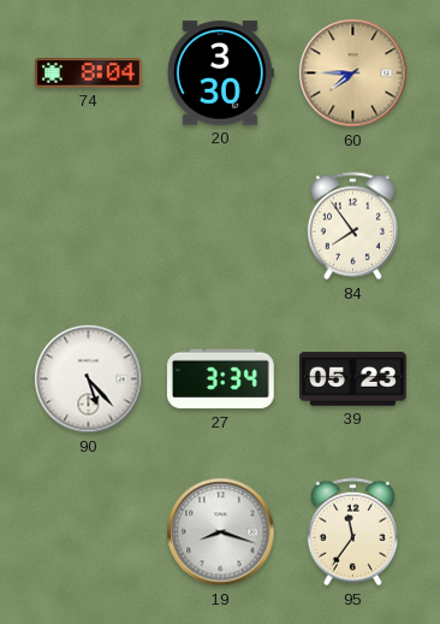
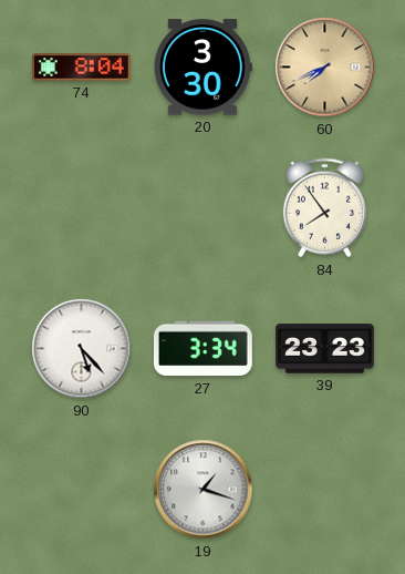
60: 7:45 -> 7:41 (325, 68)
39: 05:23 -> 23:23 (325, 349)
19: 8:18 -> 1:18 (204, 490)
95: 11:36 -> none (352, 532)
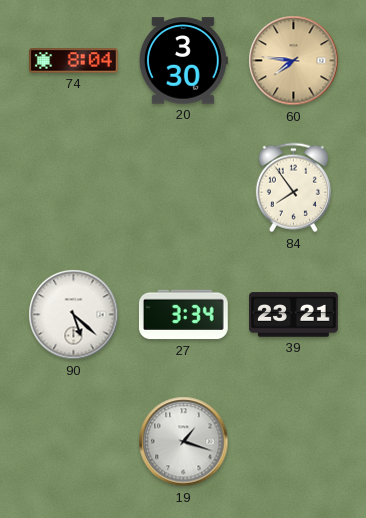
60: 7:41 -> 7:46 (294, 61)
90: 5:23 -> 5:22 (74, 315)
39: 23:23 -> 23:21 (294, 315)
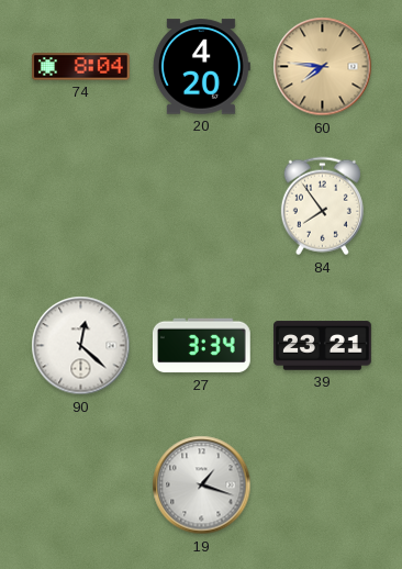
20: 3:30 -> 4:20 (201, 67)
90: 5:22 -> 12:22 (81, 346)
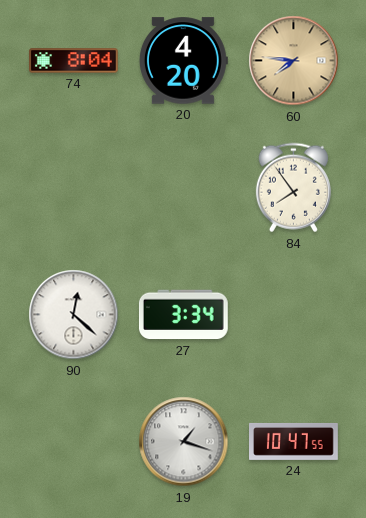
39: 23:21 -> none (323, 346)
24: none -> 10:47 (294, 441)
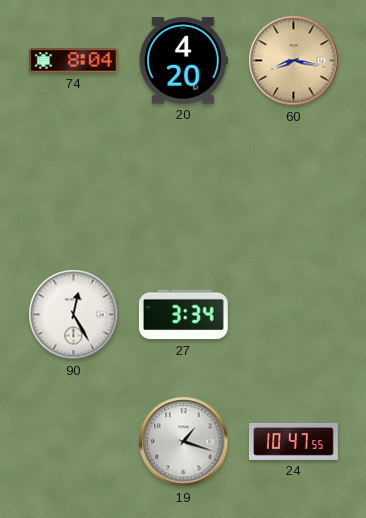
60: 7:46 -> 8:17 (294, 61)
84: 7:54 -> none (293, 188)
90: 12:22 -> 12:25 (74, 315)
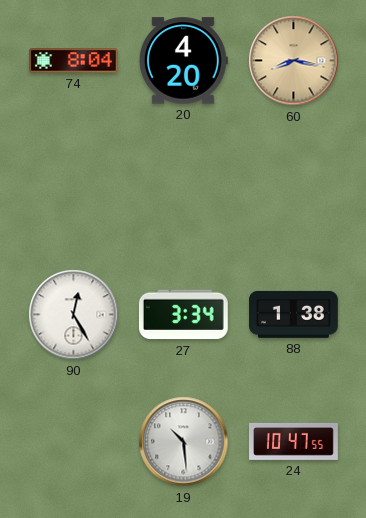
88: none -> 1:38 (294, 314)
19: 1:18 -> 10:29 (184, 442)
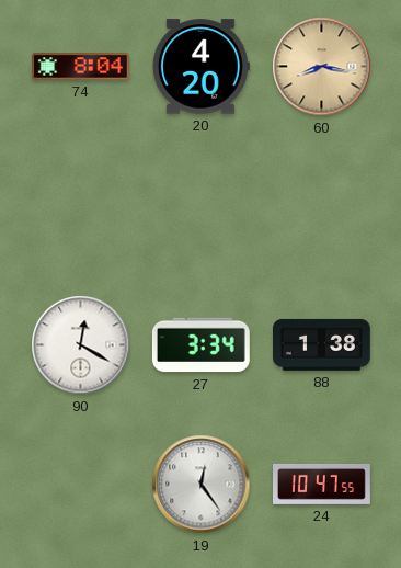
90: 12:25 -> 12:20 (81, 345)
19: 10:29 -> 12:24 (202, 485)
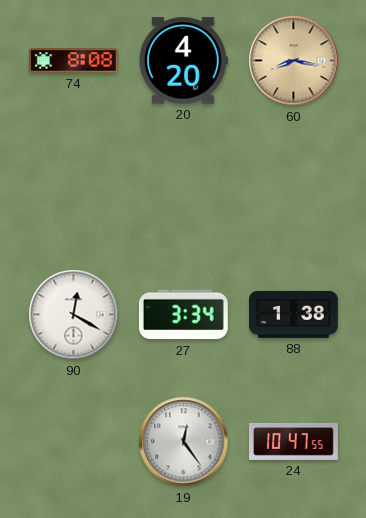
74: 8:04 -> 8:08 (74, 61)
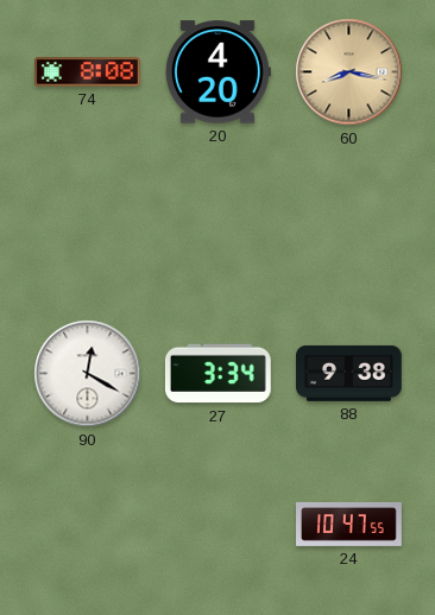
88: 1:38 -> 9:38 (349, 373)
19: 12:24 -> none (184, 442)
